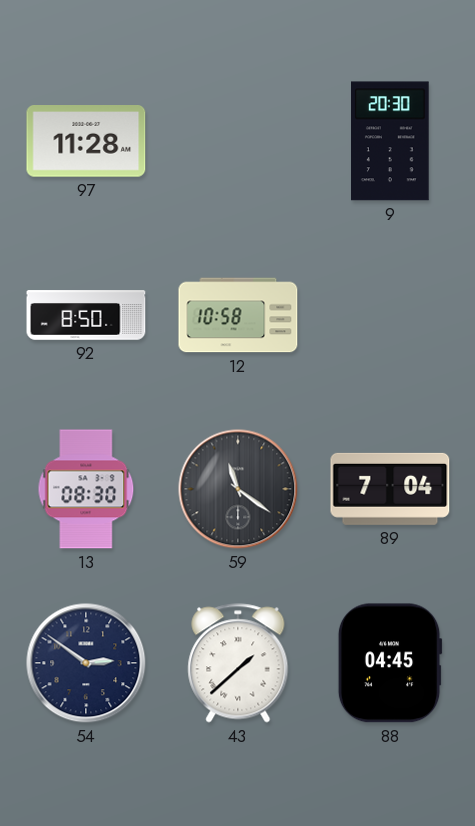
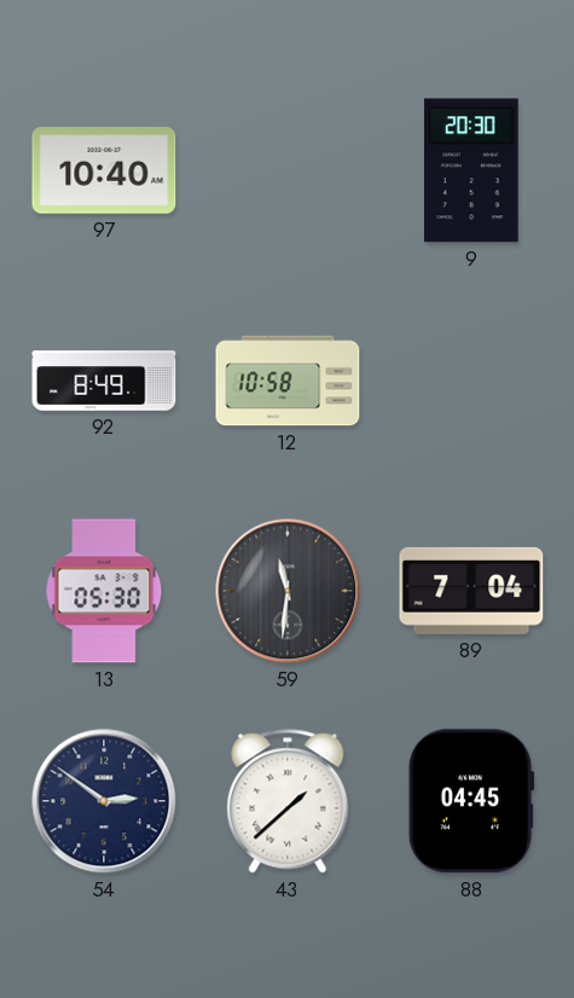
97: 11:28 -> 10:40 (104, 172)
92: 8:50 -> 8:49 (104, 381)
13: 08:30 -> 05:30 (104, 591)
59: 11:21 -> 11:31 (288, 591)
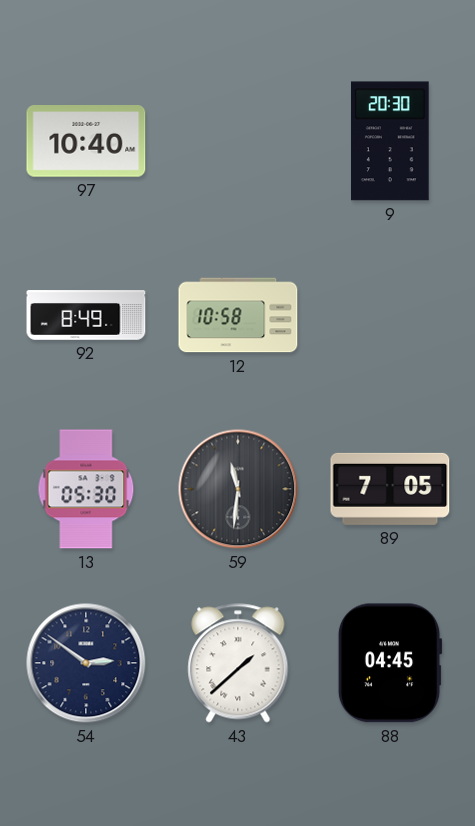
89: 7:04 -> 7:05 (390, 489)
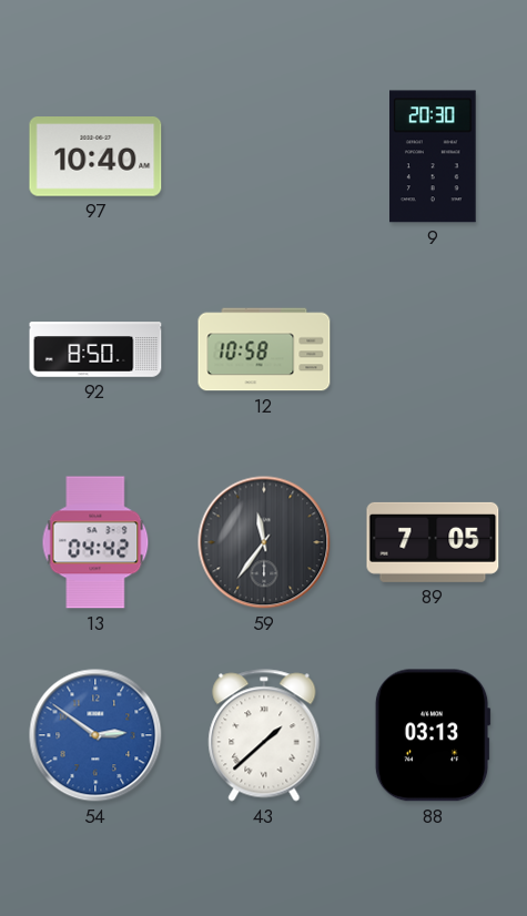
92: 8:49 -> 8:50 (95, 349)
13: 05:30 -> 04:42 (95, 542)
59: 11:31 -> 11:36 (264, 542)
54 dial: navy -> blue (95, 735)
88: 04:45 -> 03:13 (433, 735)
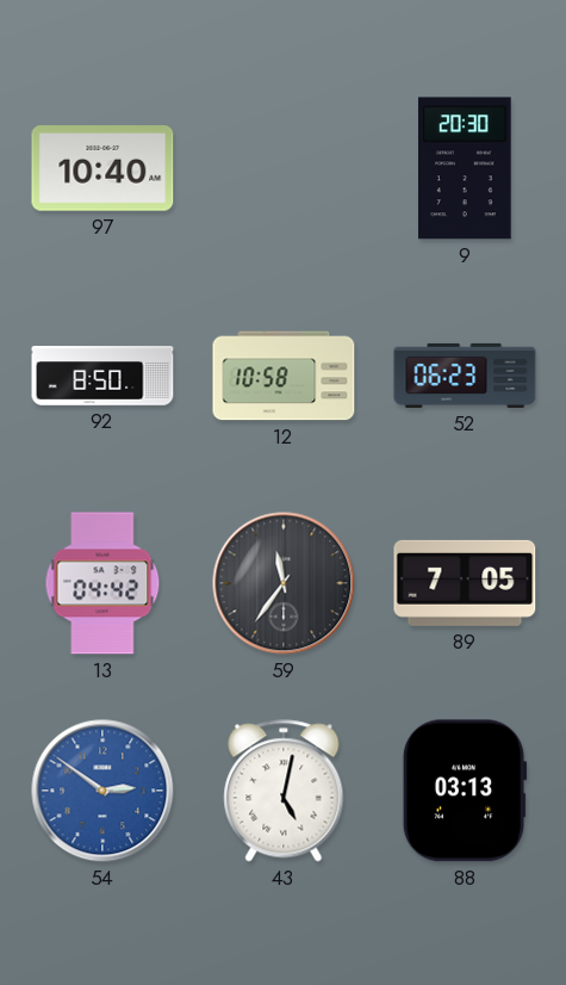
52: none -> 06:23 (465, 376)
43: 1:38 -> 5:02 (284, 791)
